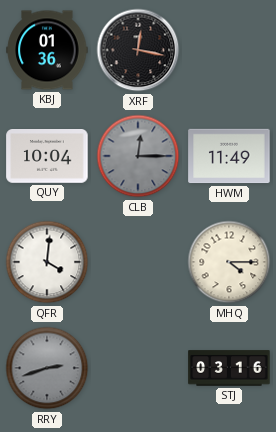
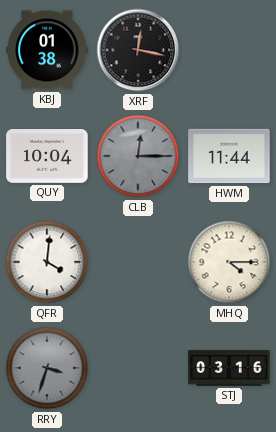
KBJ: 01:36 -> 01:38 (47, 50)
HWM: 11:49 -> 11:44 (229, 156)
RRY: 2:42 -> 3:33 (47, 368)
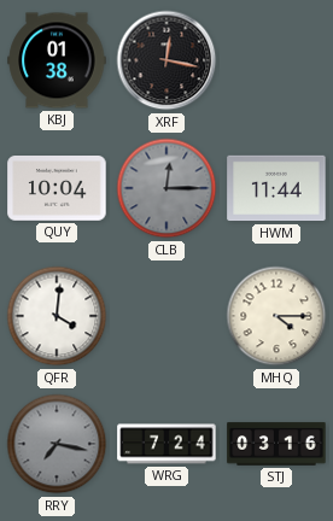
RRY: 3:33 -> 7:17 (57, 444)
WRG: none -> 7:24 (166, 444)
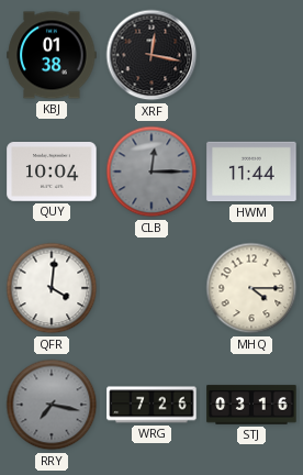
WRG: 7:24 -> 7:26 (151, 405)
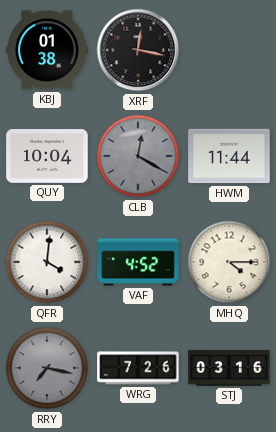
CLB: 12:15 -> 12:20 (138, 156)
VAF: none -> 4:52 (138, 262)
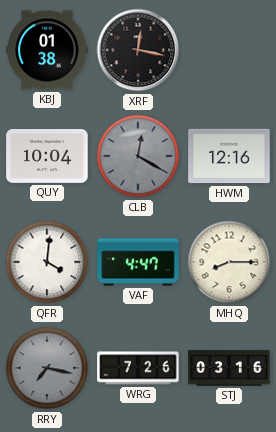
HWM: 11:44 -> 12:16 (229, 156)
VAF: 4:52 -> 4:47 (138, 262)
MHQ: 4:15 -> 8:15 (229, 262)
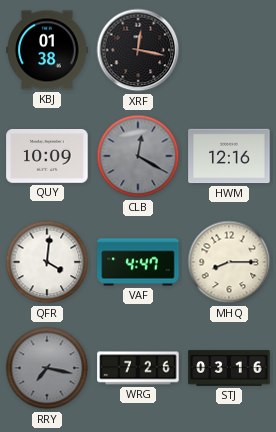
QUY: 10:04 -> 10:09 (47, 157)
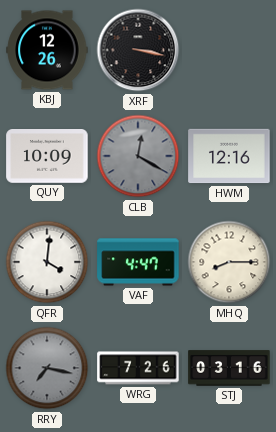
KBJ: 01:38 -> 12:26 (47, 50)
XRF: 12:17 -> 3:17 (138, 50)
